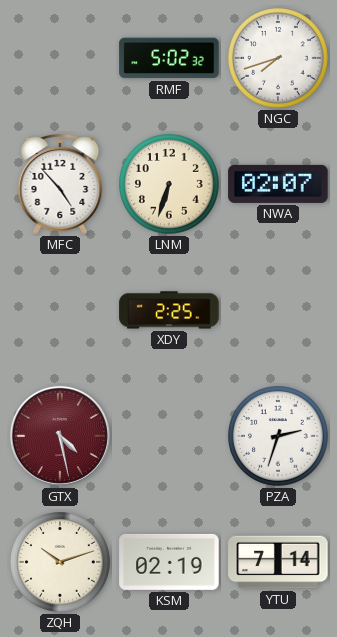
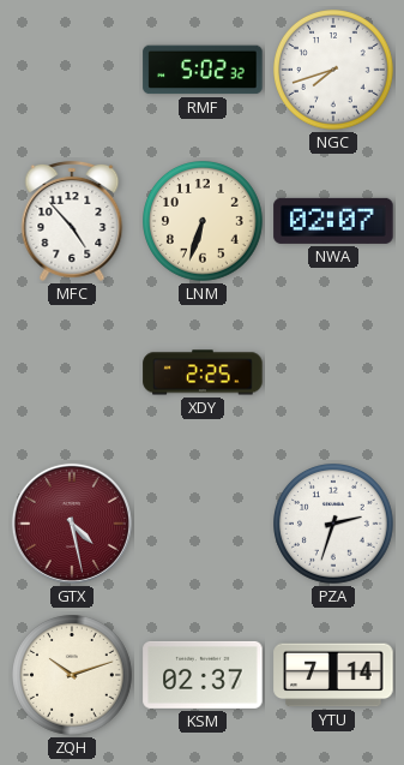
KSM: 02:19 -> 02:37 (203, 675)
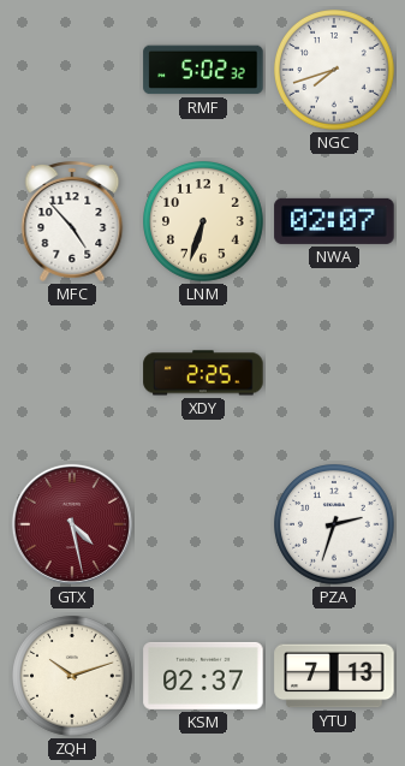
YTU: 7:14 -> 7:13 (334, 676)
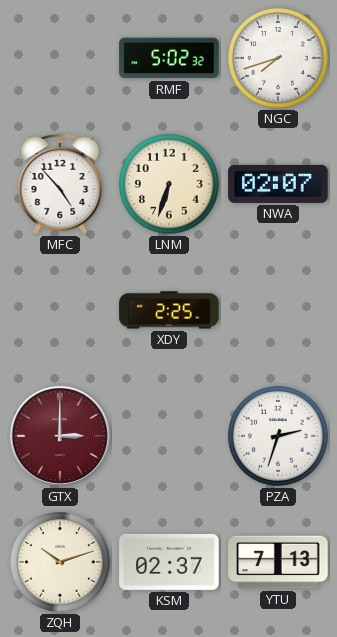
GTX: 4:28 -> 3:00 (60, 436)
